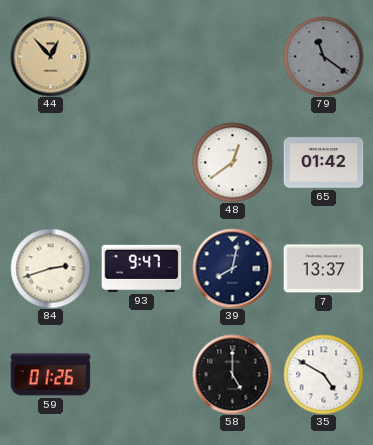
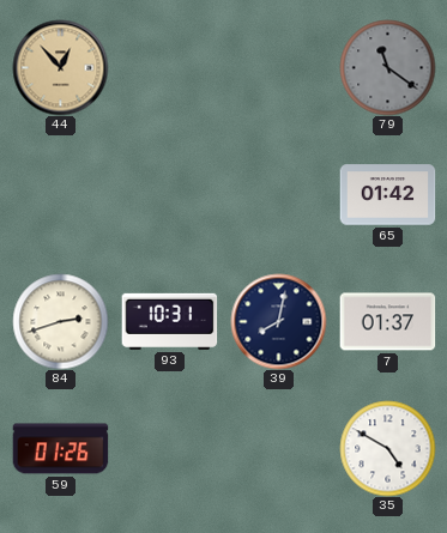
48: 12:39 -> none (232, 162)
93: 9:47 -> 10:31 (169, 321)
7: 13:37 -> 01:37 (387, 322)
58: 5:00 -> none (232, 374)
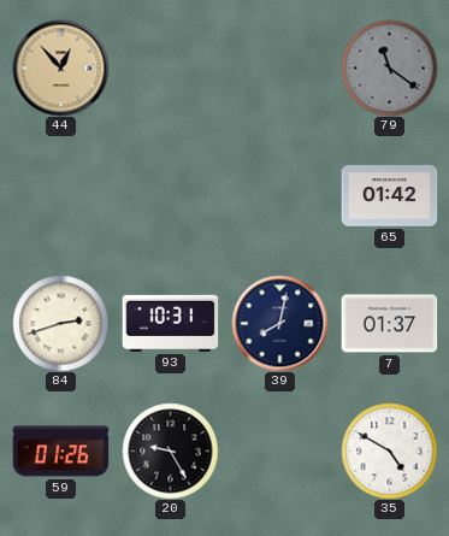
20: none -> 9:25 (170, 450)
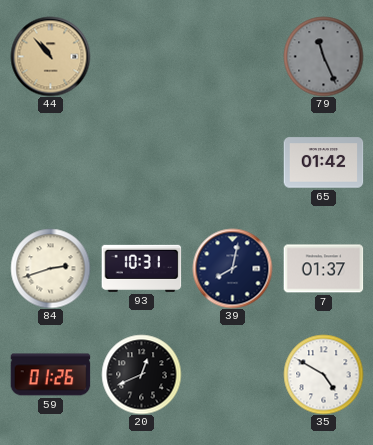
44: 12:53 -> 10:53 (50, 56)
79: 11:21 -> 11:26 (323, 56)
20: 9:25 -> 12:41 (141, 374)
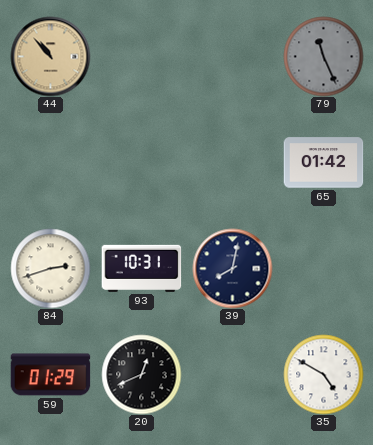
7: 01:37 -> none (323, 269)
59: 01:26 -> 01:29 (50, 375)
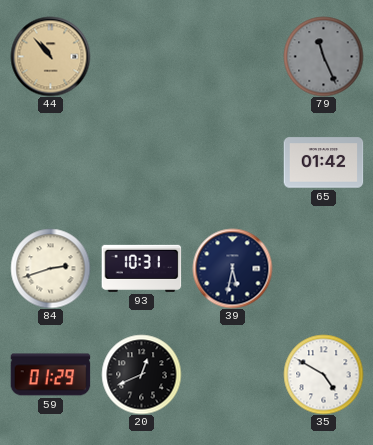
39: 8:02 -> 5:32 (232, 268)
